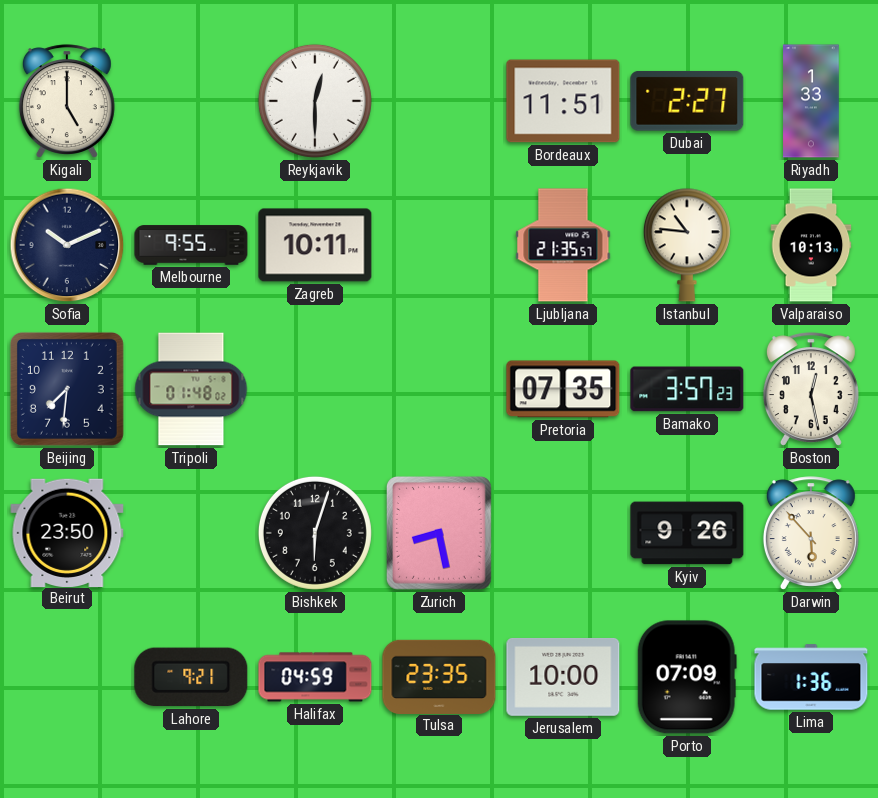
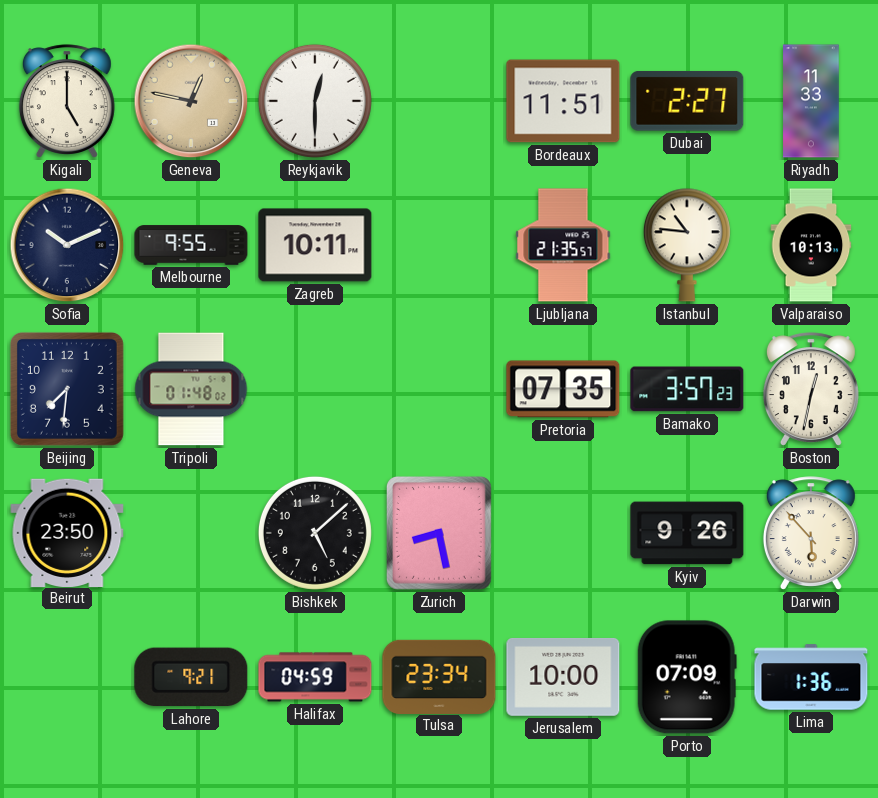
Geneva: none -> 12:47 (191, 101)
Riyadh: 1:33 -> 11:33 (811, 101)
Boston: 12:28 -> 12:32 (811, 389)
Bishkek: 6:03 -> 5:08 (315, 533)
Tulsa: 23:35 -> 23:34 (439, 676)
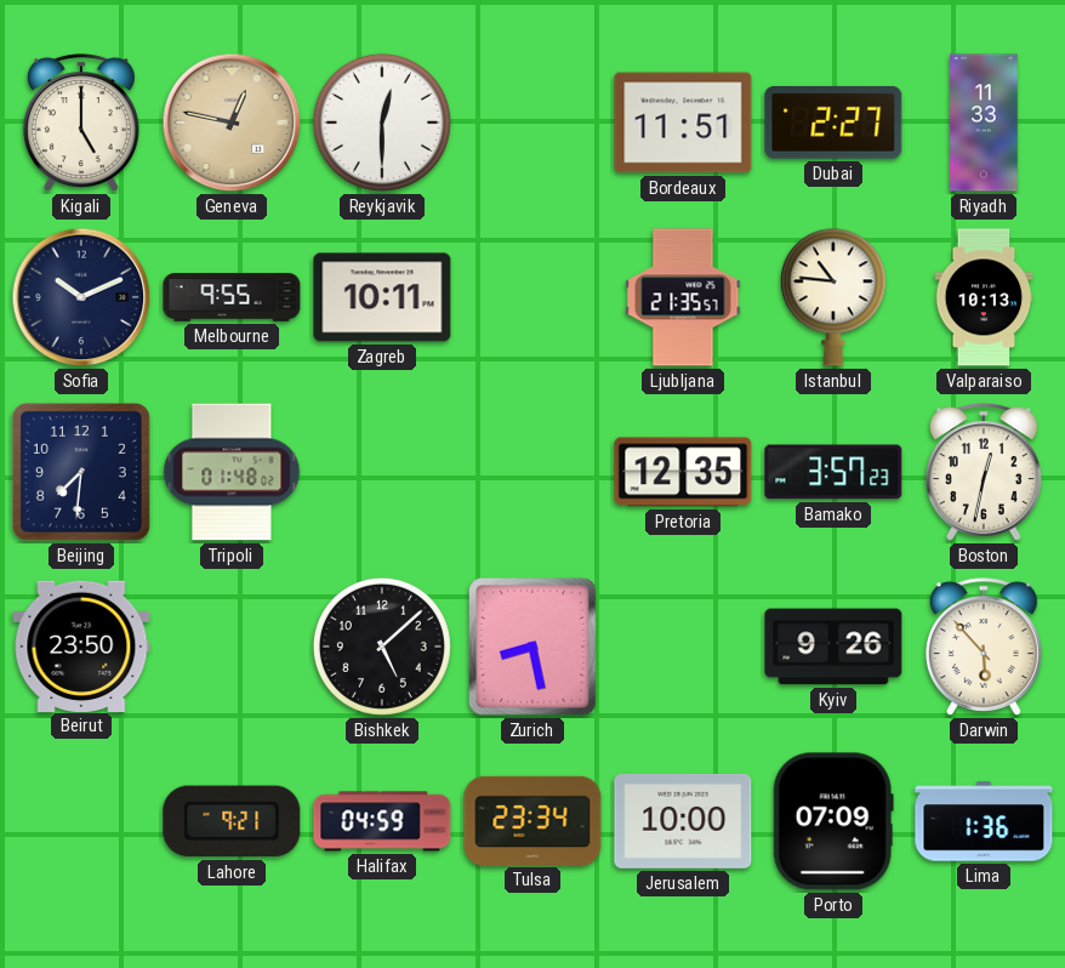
Pretoria: 07:35 -> 12:35 (683, 472)
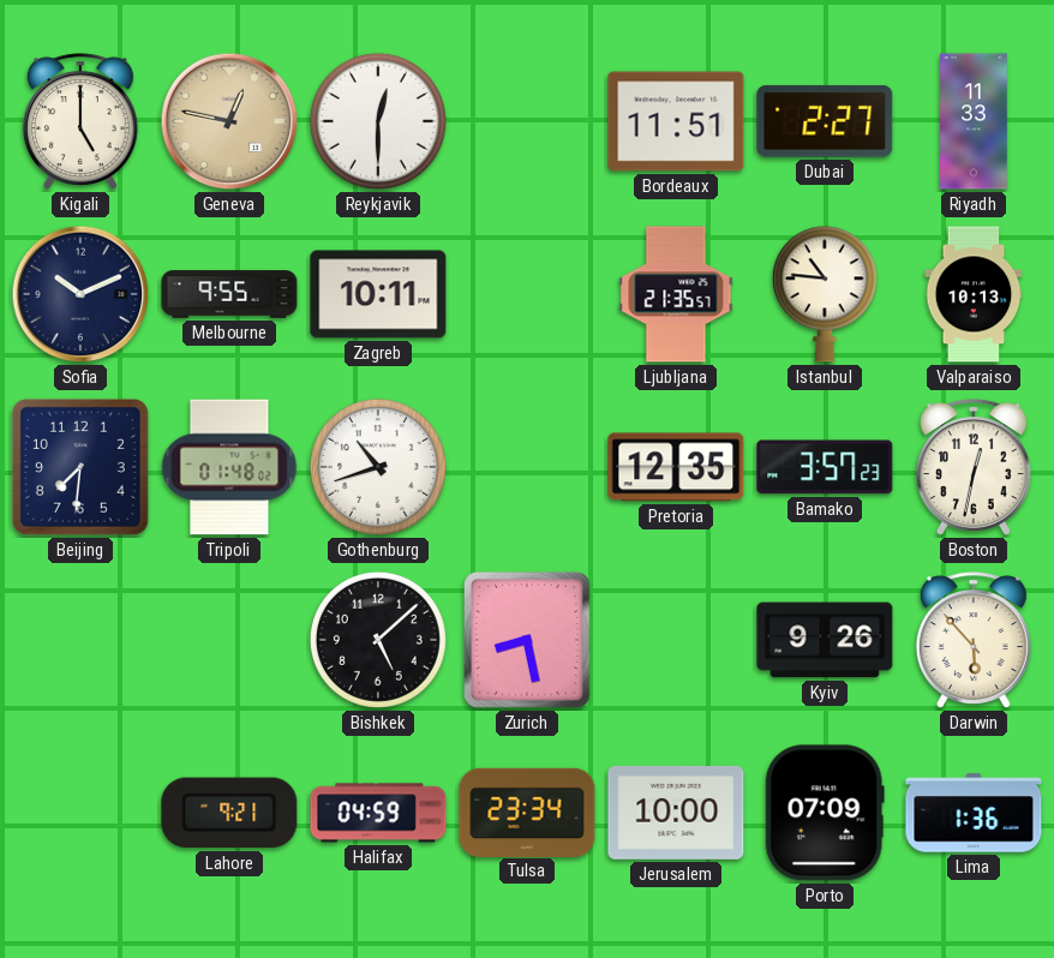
Gothenburg: none -> 10:42 (378, 467)
Beirut: 23:50 -> none (81, 645)
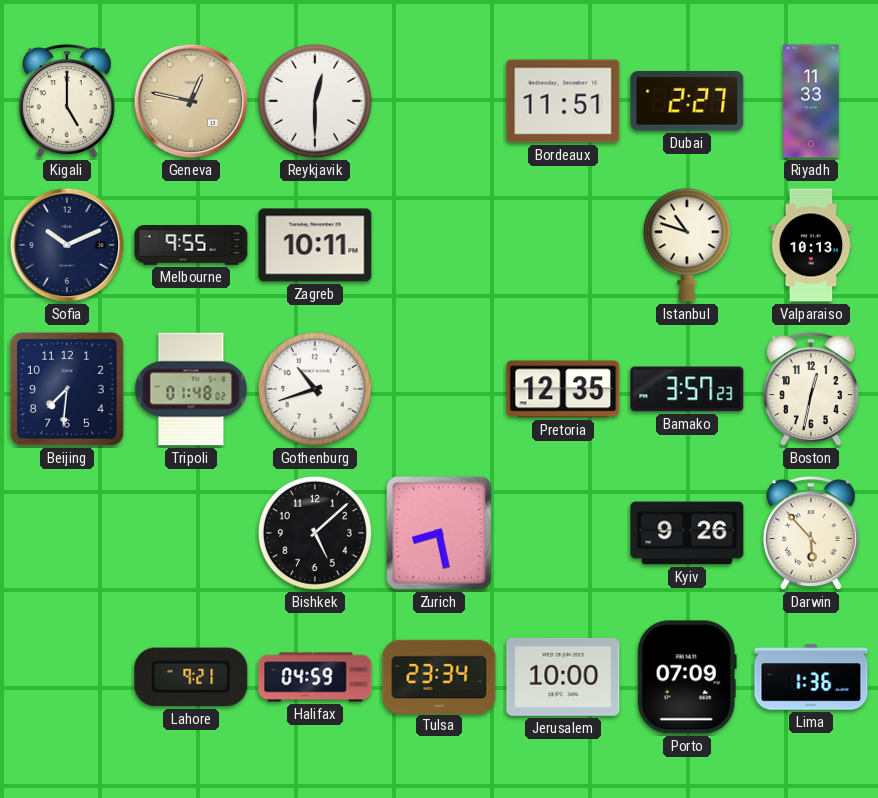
Ljubljana: 21:35 -> none (676, 294)
Istanbul: 10:46 -> 10:48 (687, 245)
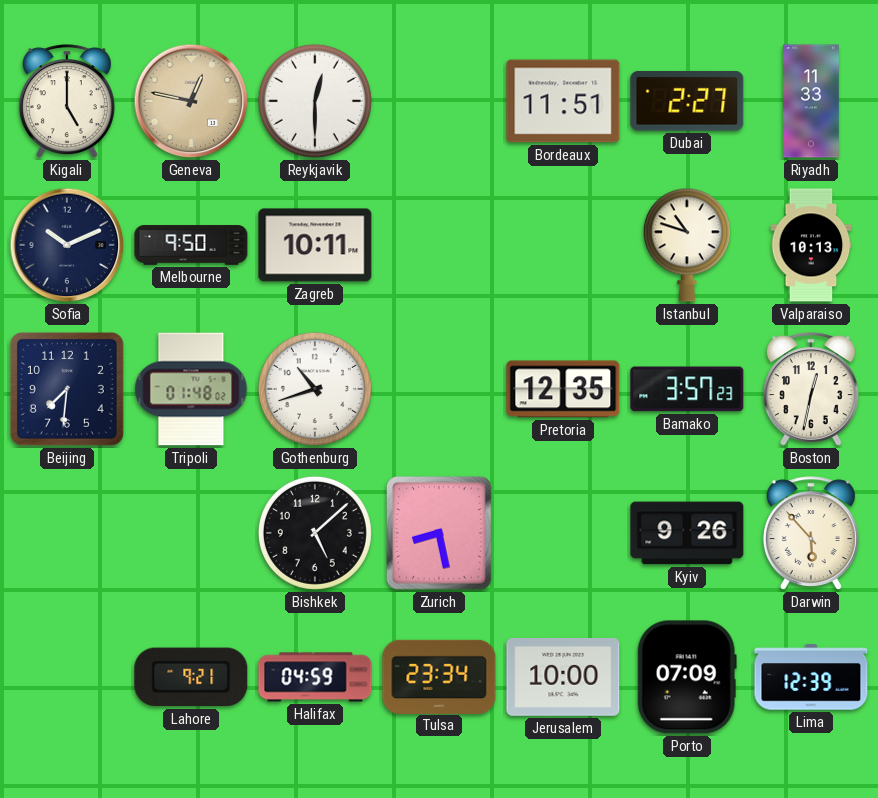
Melbourne: 9:55 -> 9:50 (191, 245)
Lima: 1:36 -> 12:39 (811, 677)
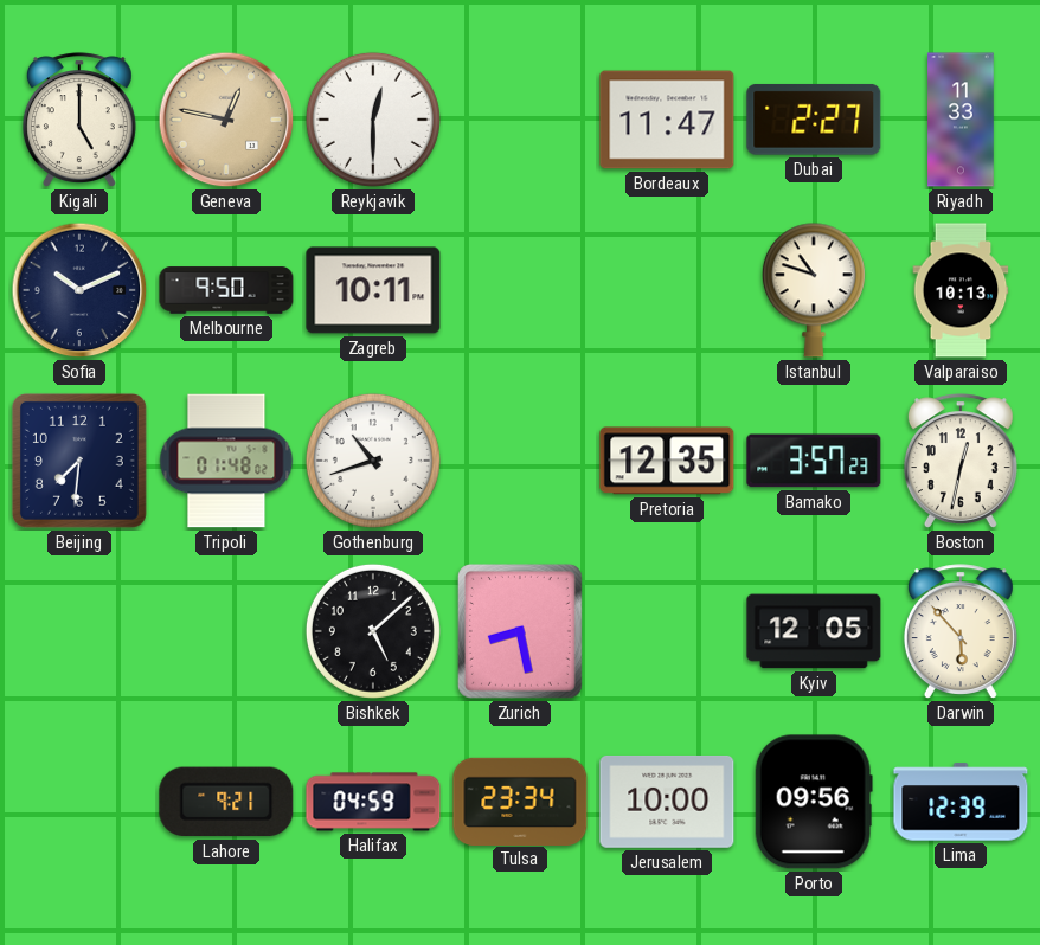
Bordeaux: 11:51 -> 11:47 (667, 120)
Kyiv: 9:26 -> 12:05 (814, 631)
Porto: 07:09 -> 09:56 (814, 802)
